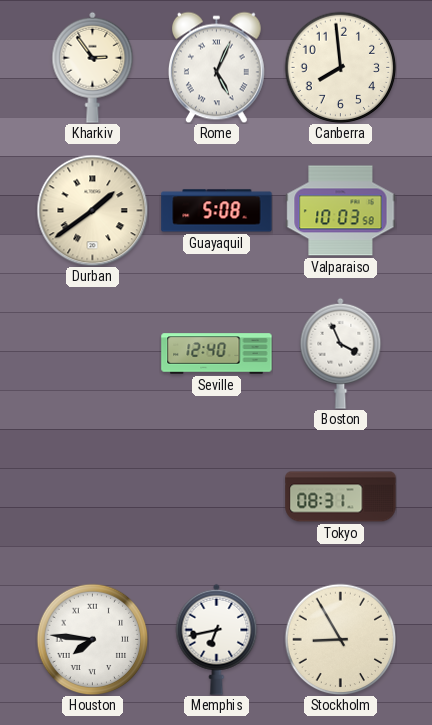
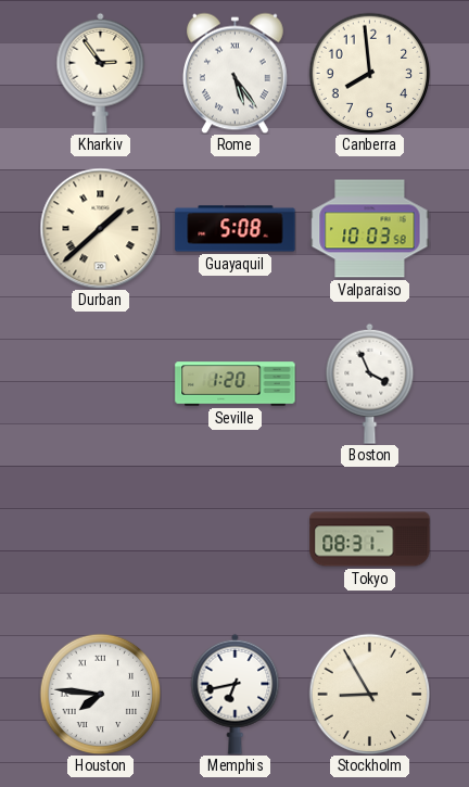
Rome: 5:04 -> 5:24 (234, 73)
Durban: 1:39 -> 1:38 (100, 228)
Seville: 12:40 -> 1:20 (236, 384)
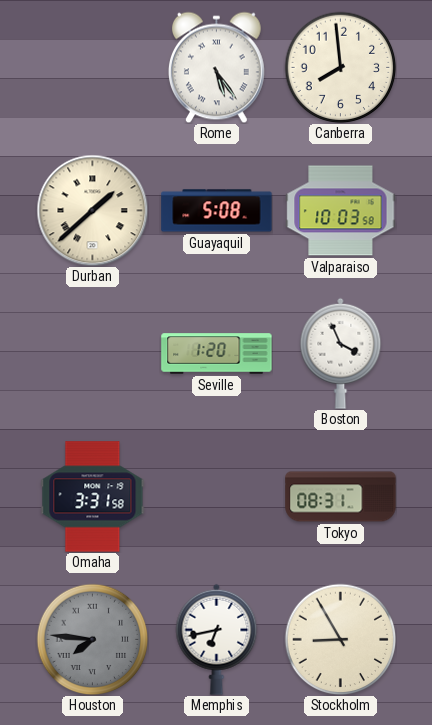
Kharkiv: 2:54 -> none (101, 73)
Omaha: none -> 3:31 (93, 497)
Houston dial: white -> grey (92, 639)
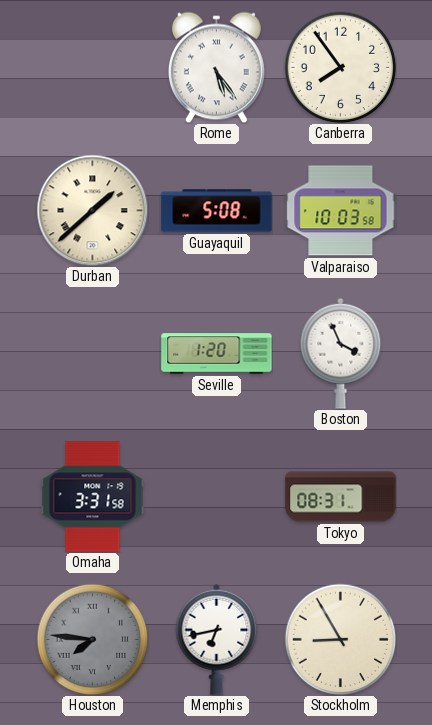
Canberra: 7:59 -> 7:54 (340, 67)
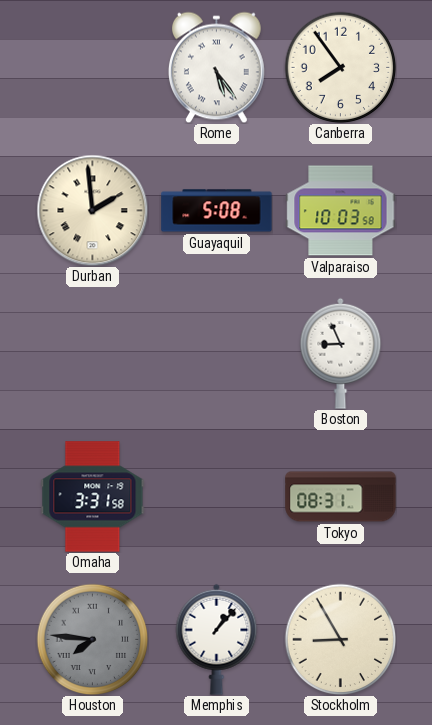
Durban: 1:38 -> 1:59 (92, 210)
Seville: 1:20 -> none (217, 354)
Boston: 3:56 -> 8:56 (341, 353)
Memphis: 6:43 -> 1:07 (217, 639)
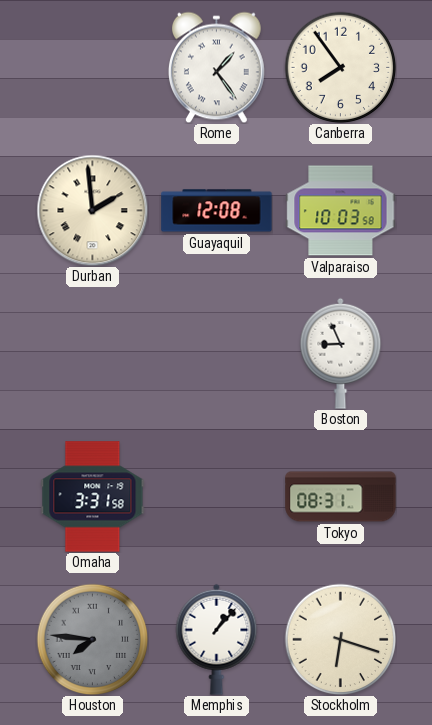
Rome: 5:24 -> 1:24 (216, 67)
Guayaquil: 5:08 -> 12:08 (217, 211)
Stockholm: 8:55 -> 6:18 (340, 639)
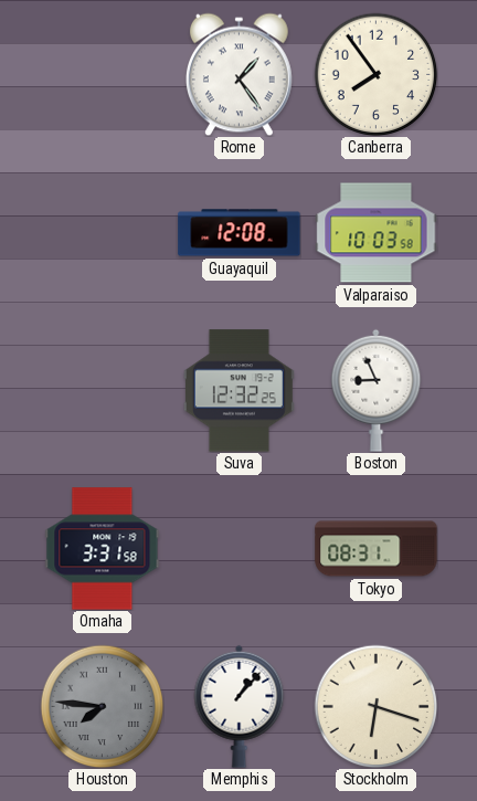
Durban: 1:59 -> none (92, 210)
Suva: none -> 12:32 (239, 391)
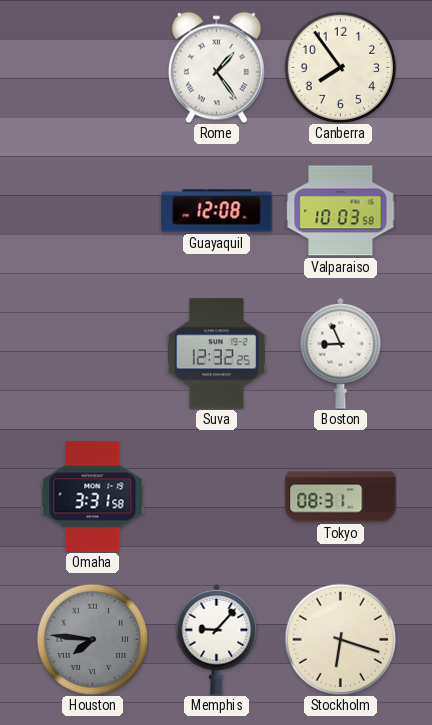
Memphis: 1:07 -> 9:07 (217, 639)
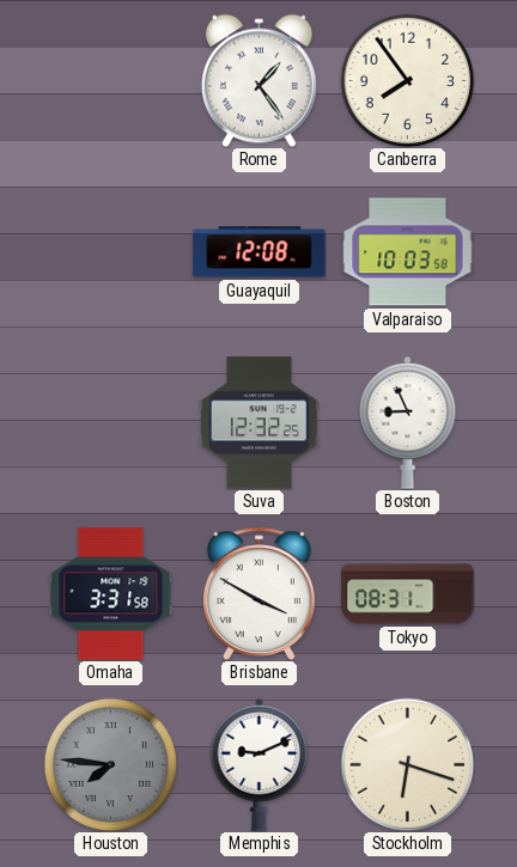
Brisbane: none -> 3:50 (258, 593)
Memphis: 9:07 -> 9:11 (260, 764)
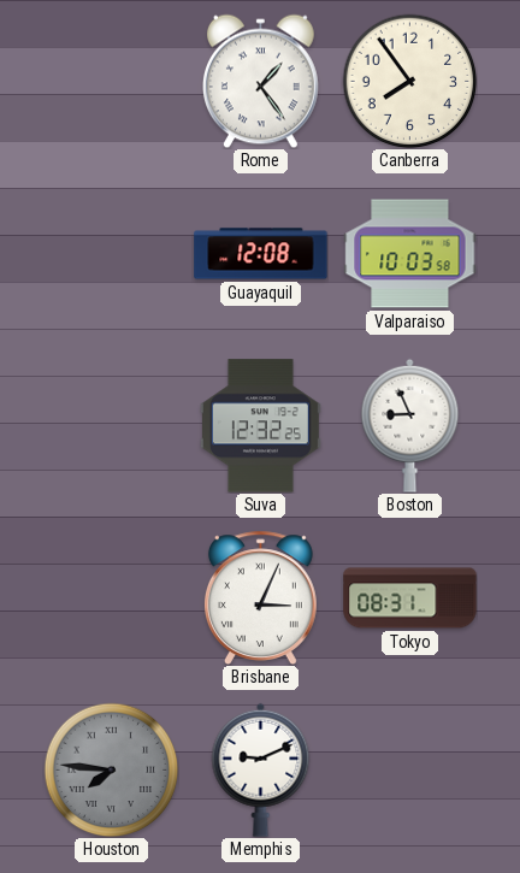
Omaha: 3:31 -> none (111, 594)
Brisbane: 3:50 -> 3:04 (260, 597)
Stockholm: 6:18 -> none (407, 764)
